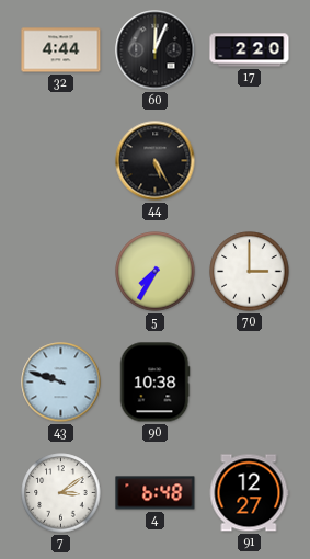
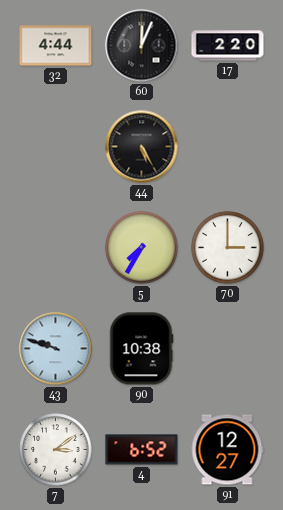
4: 6:48 -> 6:52 (142, 450)
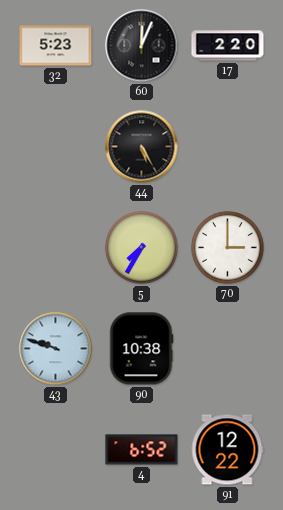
32: 4:44 -> 5:23 (56, 46)
7: 3:09 -> none (56, 450)
91: 12:27 -> 12:22 (227, 450)
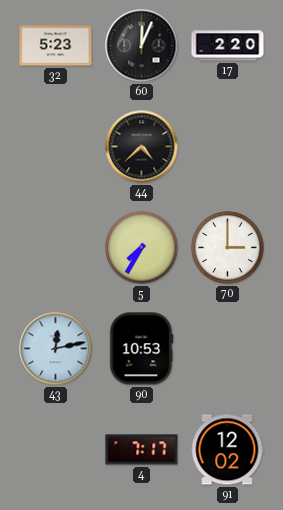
44: 5:25 -> 4:38 (142, 147)
43: 9:48 -> 12:13 (56, 349)
90: 10:38 -> 10:53 (141, 349)
4: 6:52 -> 7:17 (142, 450)
91: 12:22 -> 12:02 (227, 450)
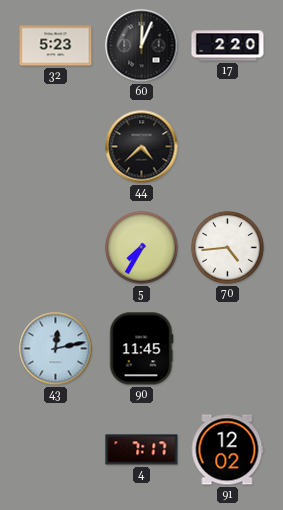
70: 3:00 -> 4:44 (228, 248)
90: 10:53 -> 11:45 (141, 349)
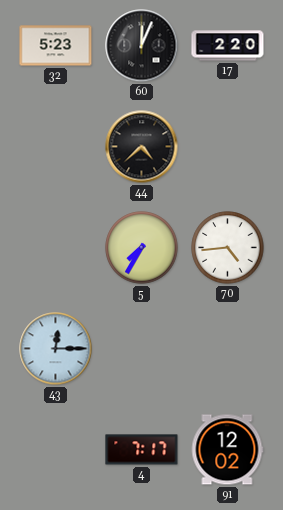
43: 12:13 -> 12:15 (56, 349)
90: 11:45 -> none (141, 349)
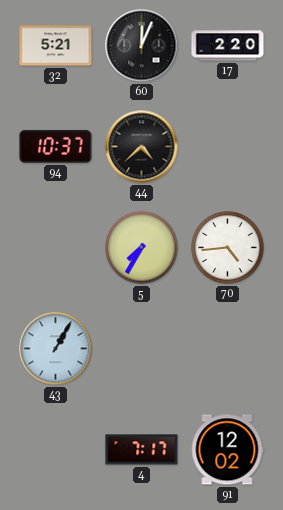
32: 5:23 -> 5:21 (56, 46)
94: none -> 10:37 (56, 146)
43: 12:15 -> 1:05 (56, 349)
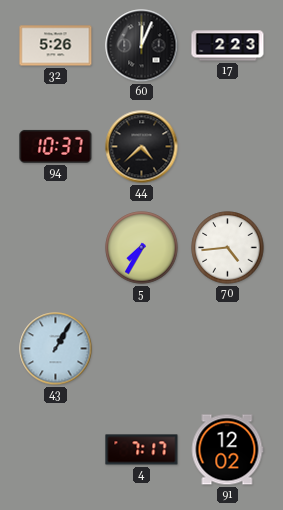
32: 5:21 -> 5:26 (56, 46)
17: 2:20 -> 2:23 (228, 46)
